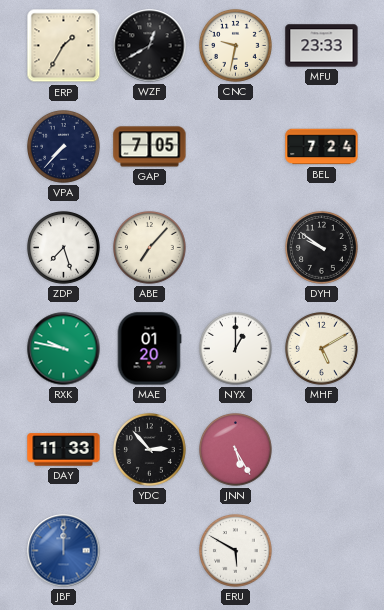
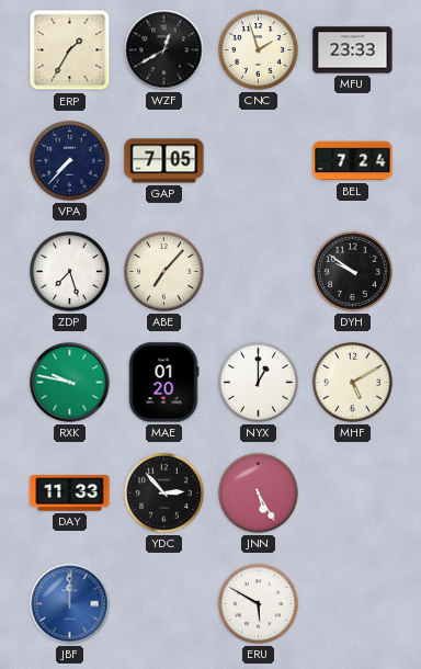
CNC: 9:32 -> 1:57 (259, 50)
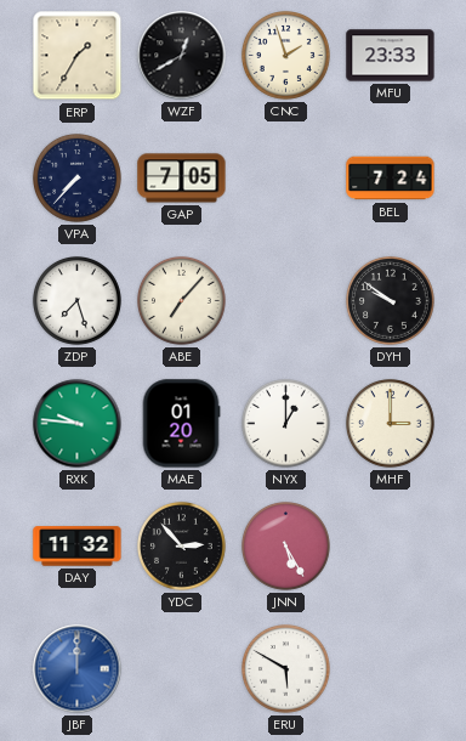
RXK: 9:47 -> 9:46 (78, 424)
MHF: 5:10 -> 3:00 (391, 424)
DAY: 11:33 -> 11:32 (78, 547)
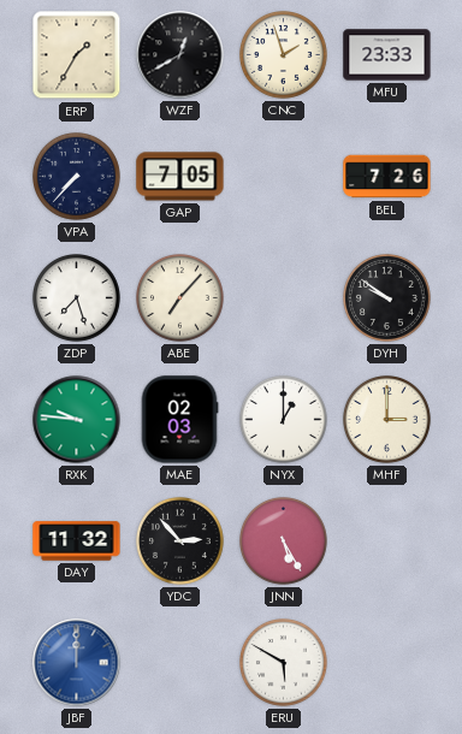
BEL: 7:24 -> 7:26 (387, 177)
MAE: 01:20 -> 02:03 (179, 420)
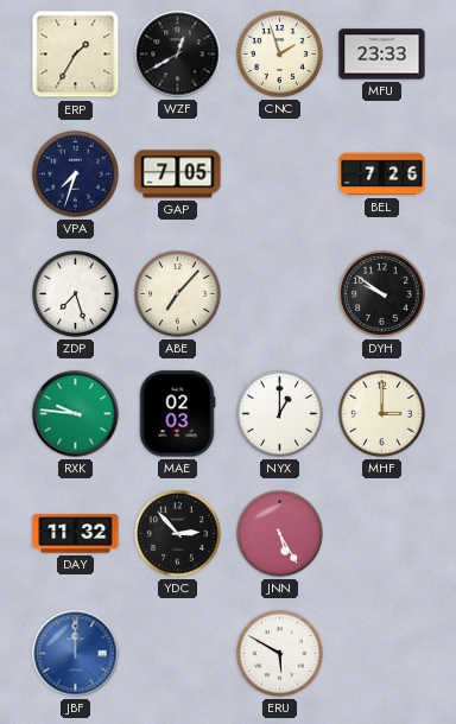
VPA: 7:37 -> 7:33 (76, 174)
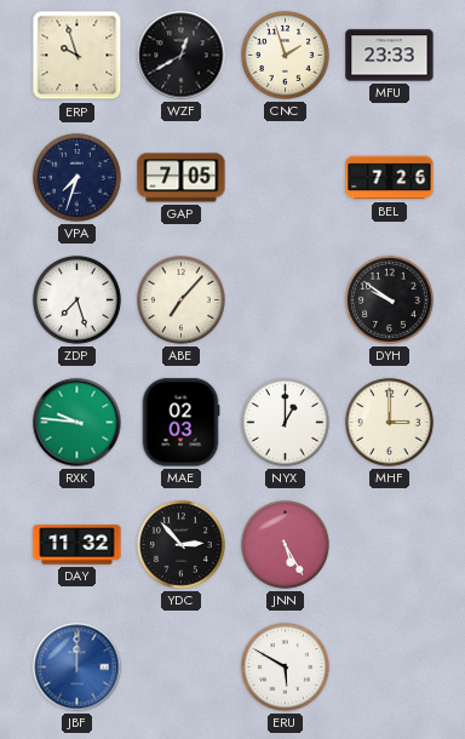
ERP: 1:35 -> 9:57 (77, 56)
